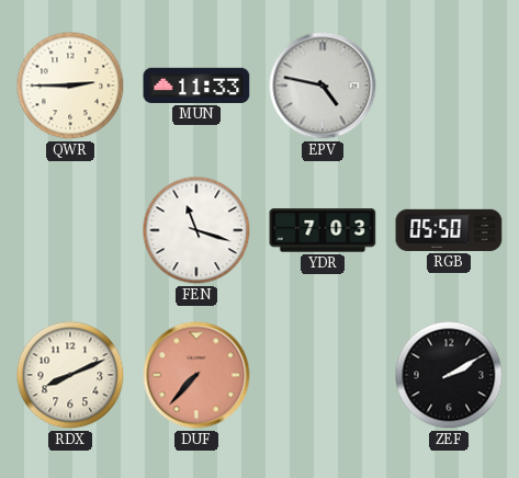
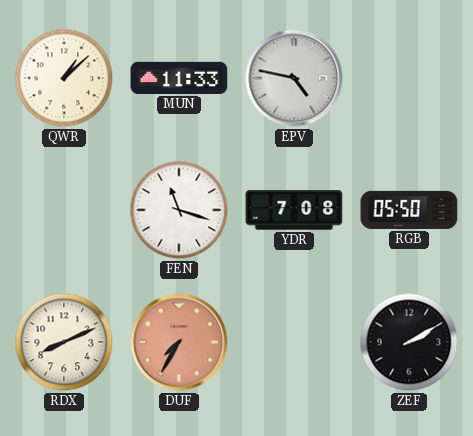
QWR: 2:45 -> 1:08 (64, 78)
YDR: 7:03 -> 7:08 (294, 210)
DUF: 7:37 -> 7:35 (179, 342)
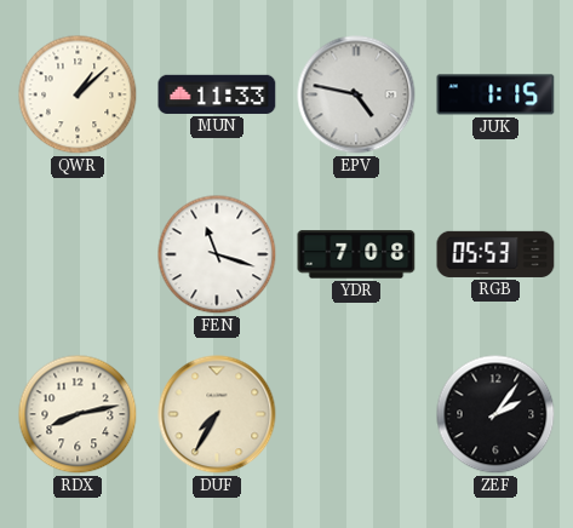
JUK: none -> 1:15 (495, 94)
RGB: 05:50 -> 05:53 (495, 254)
RDX: 8:11 -> 8:13 (78, 414)
DUF dial: salmon -> cream (217, 414)
ZEF: 2:10 -> 2:06 (495, 414)
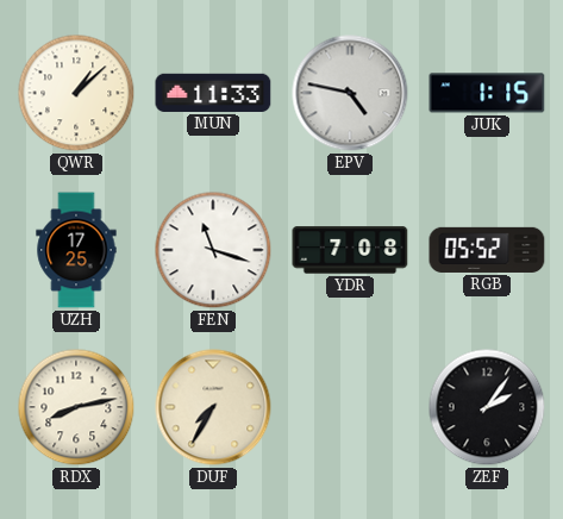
UZH: none -> 17:25 (76, 250)
RGB: 05:53 -> 05:52 (487, 250)
